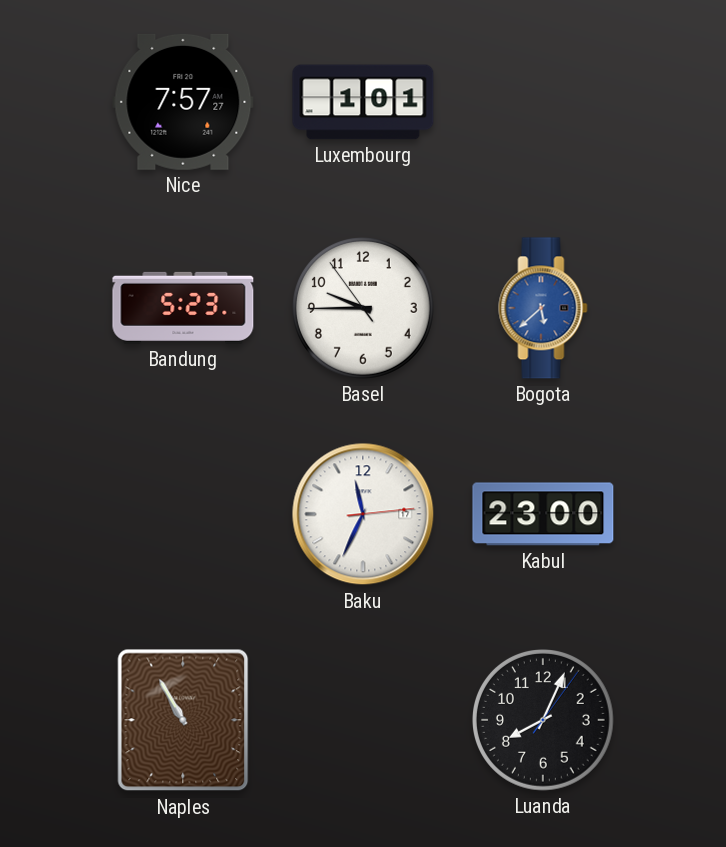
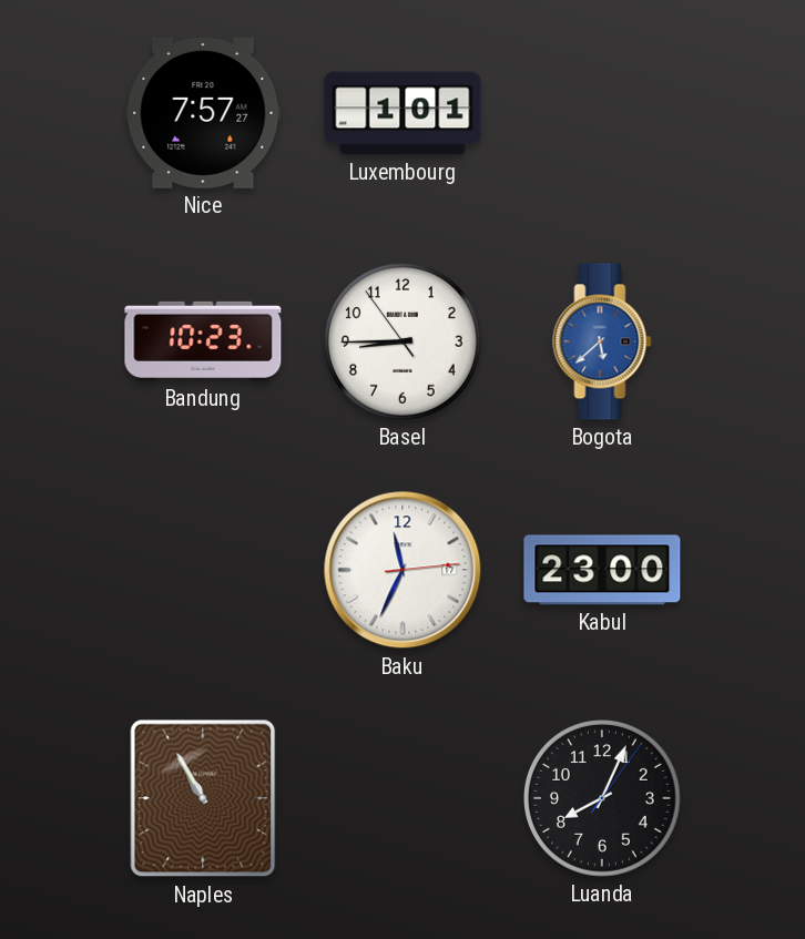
Bandung: 5:23 -> 10:23 (203, 341)
Basel: 9:44 -> 8:44 (404, 343)
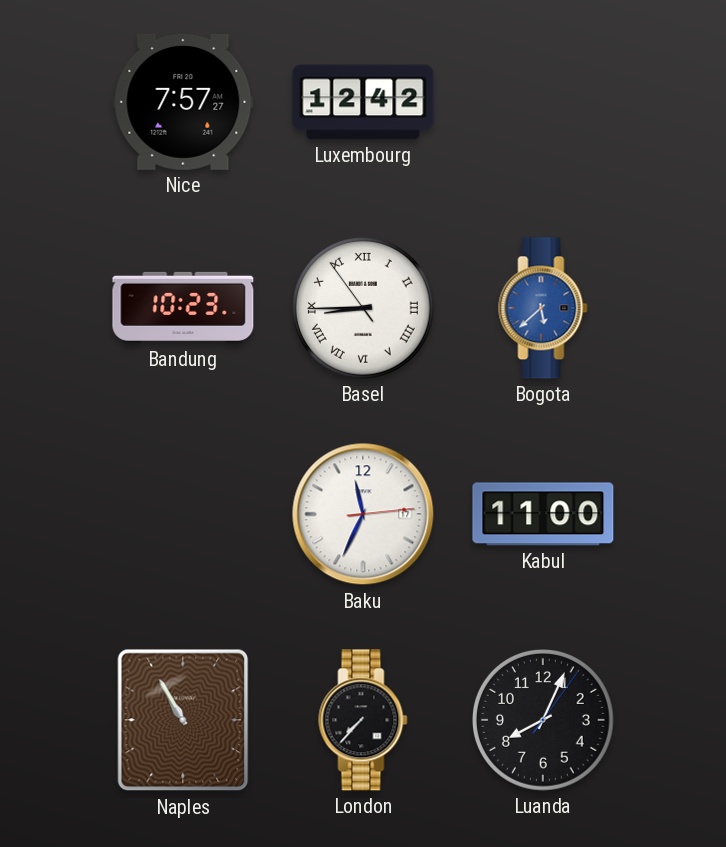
Luxembourg: 1:01 -> 12:42 (363, 102)
Basel numerals: Arabic -> Roman (364, 309)
Kabul: 23:00 -> 11:00 (543, 514)
London: none -> 7:37 (363, 720)
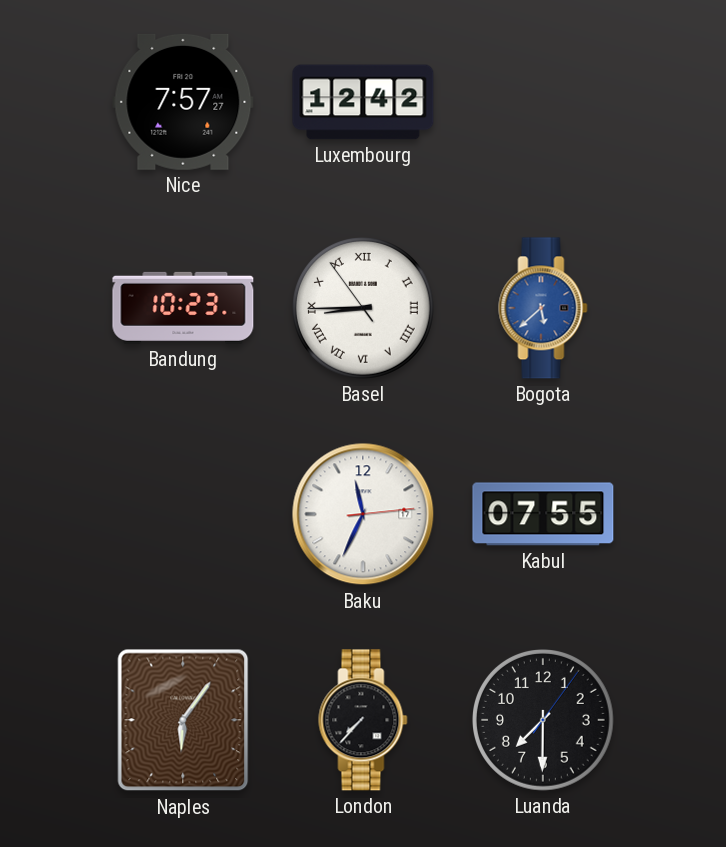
Kabul: 11:00 -> 07:55 (543, 514)
Naples: 10:55 -> 6:06 (183, 720)
Luanda: 8:04 -> 7:30 (544, 721)
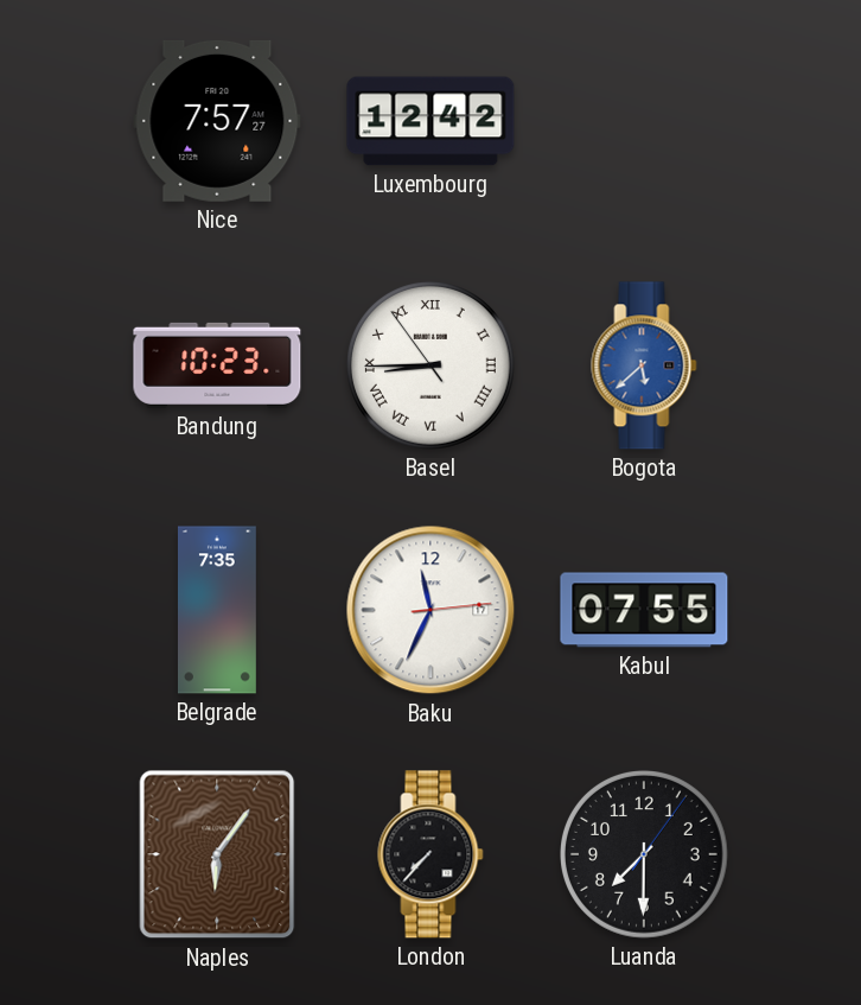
Belgrade: none -> 7:35 (217, 610)
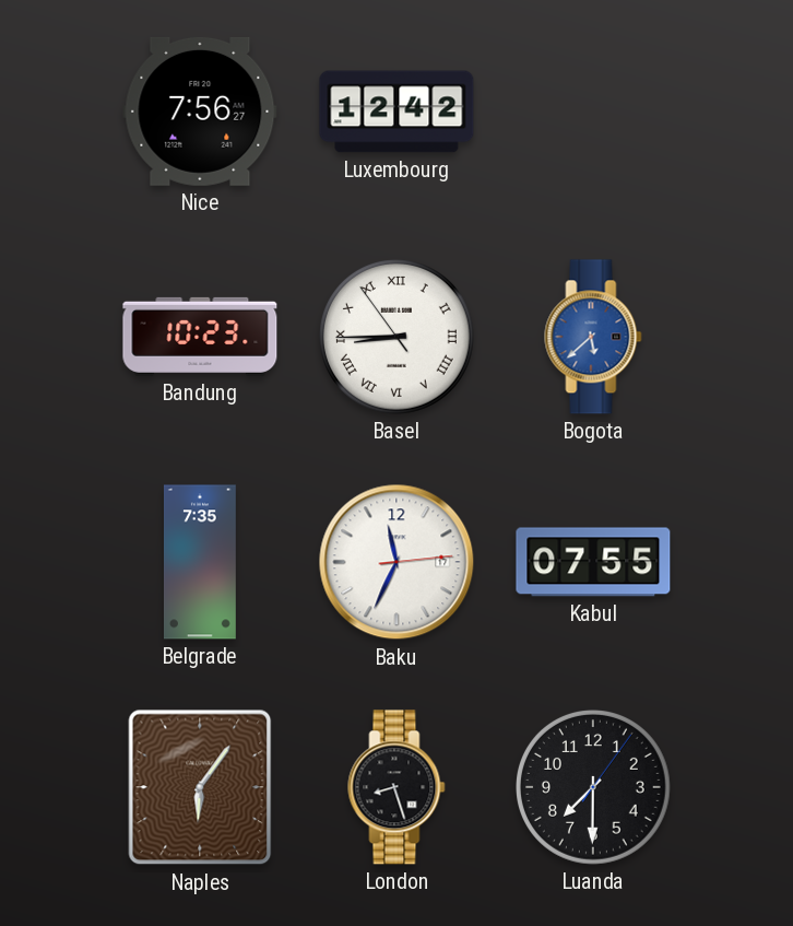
Nice: 7:57 -> 7:56 (200, 112)
London: 7:37 -> 8:27 (397, 787)
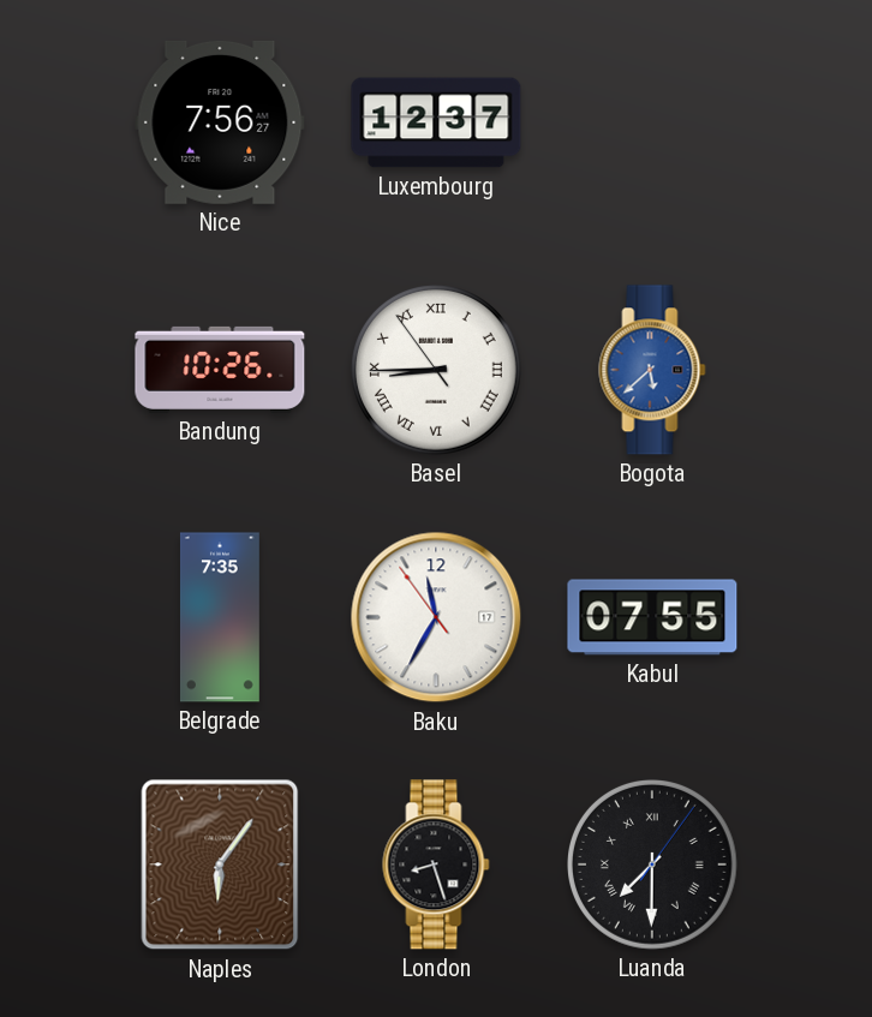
Luxembourg: 12:42 -> 12:37 (436, 122)
Bandung: 10:23 -> 10:26 (220, 370)
Baku: 11:34:14 -> 11:34:54 (436, 617)
Luanda numerals: Arabic -> Roman (653, 866)
